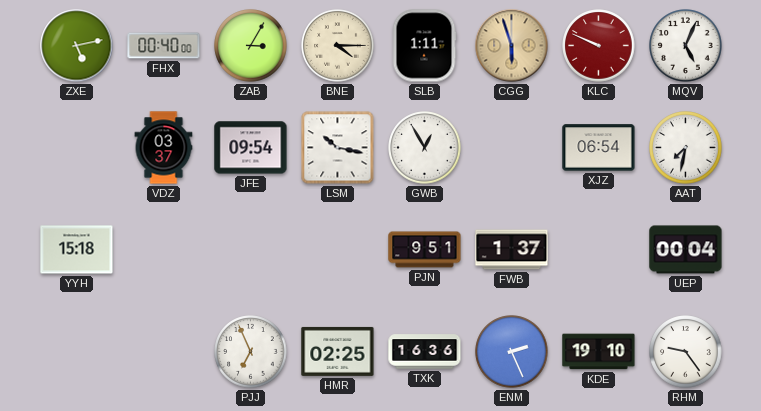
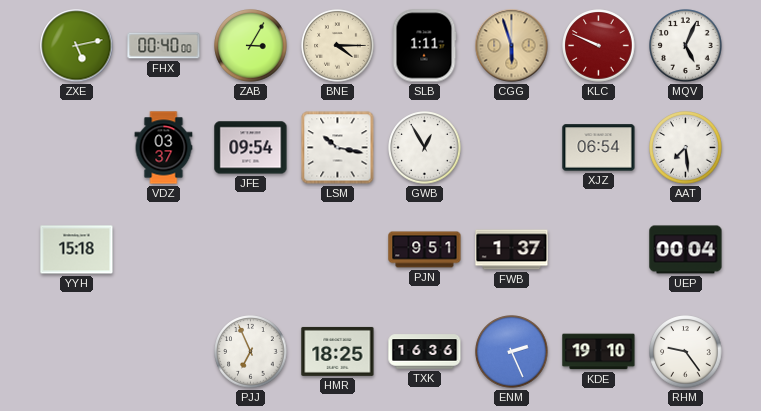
AAT: 7:32 -> 7:29 (686, 148)
HMR: 02:25 -> 18:25 (338, 351)
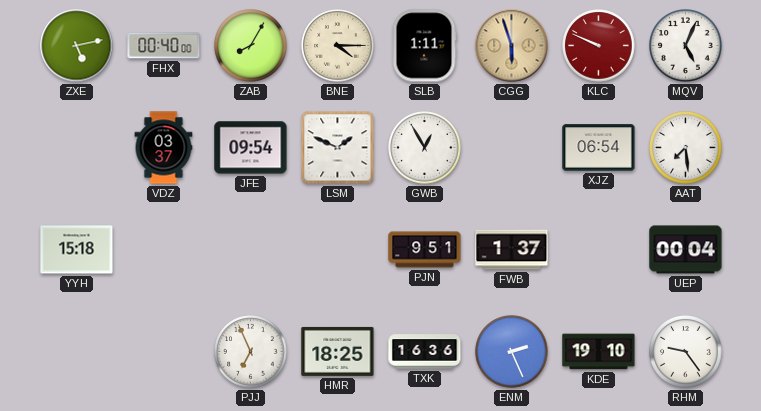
ZAB: 3:05 -> 8:05 (251, 46)
LSM: 10:17 -> 1:49 (338, 148)
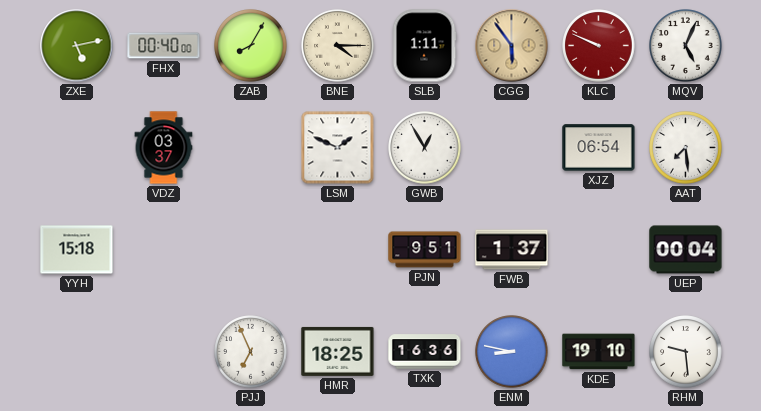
CGG: 5:57 -> 5:54 (512, 46)
JFE: 09:54 -> none (251, 148)
ENM: 2:26 -> 8:47 (512, 352)
RHM: 9:24 -> 9:29 (686, 352)
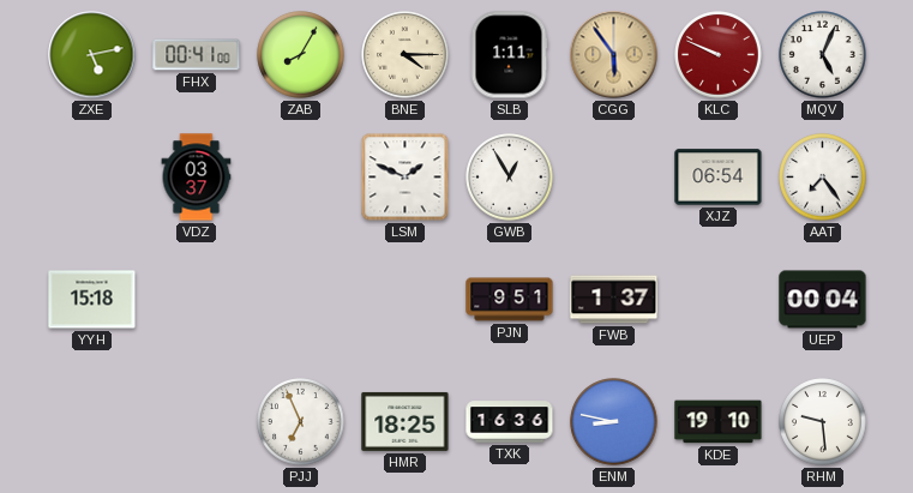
FHX: 00:40 -> 00:41 (197, 55)
AAT: 7:29 -> 7:24 (823, 178)
